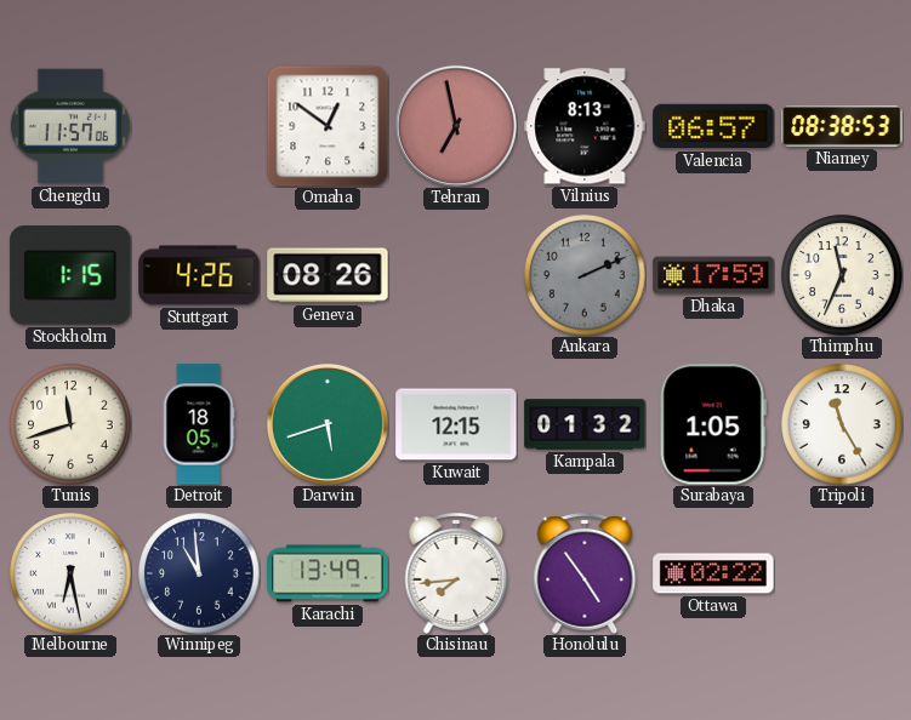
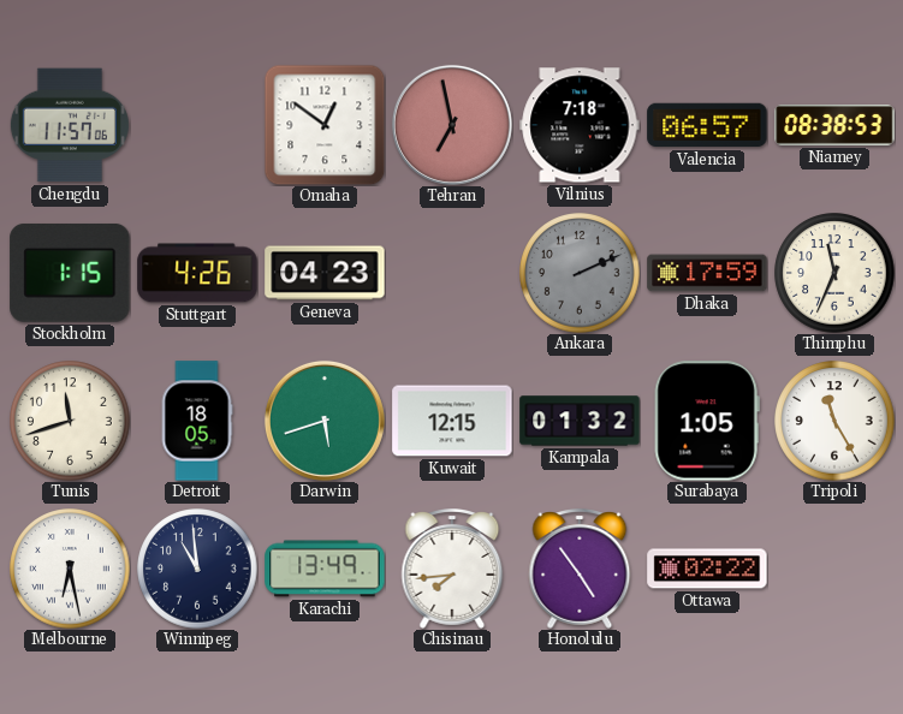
Vilnius: 8:13 -> 7:18 (580, 125)
Geneva: 08:26 -> 04:23 (325, 273)
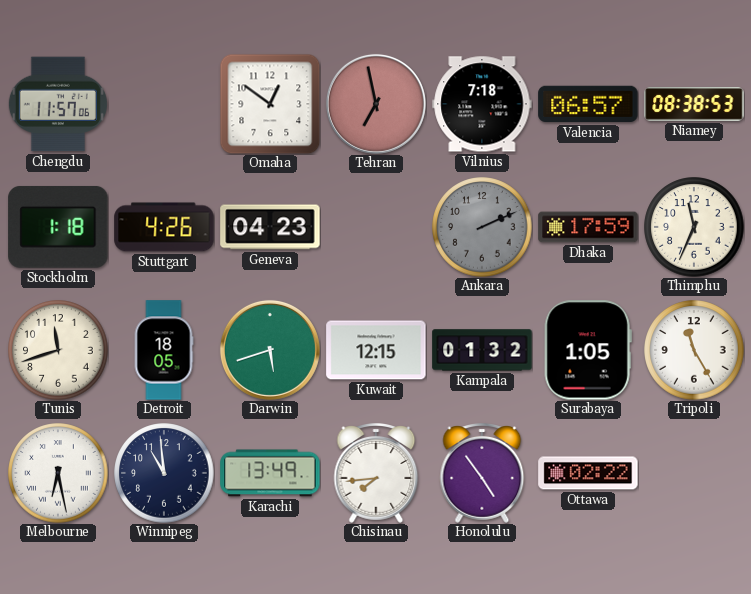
Stockholm: 1:15 -> 1:18 (58, 227)
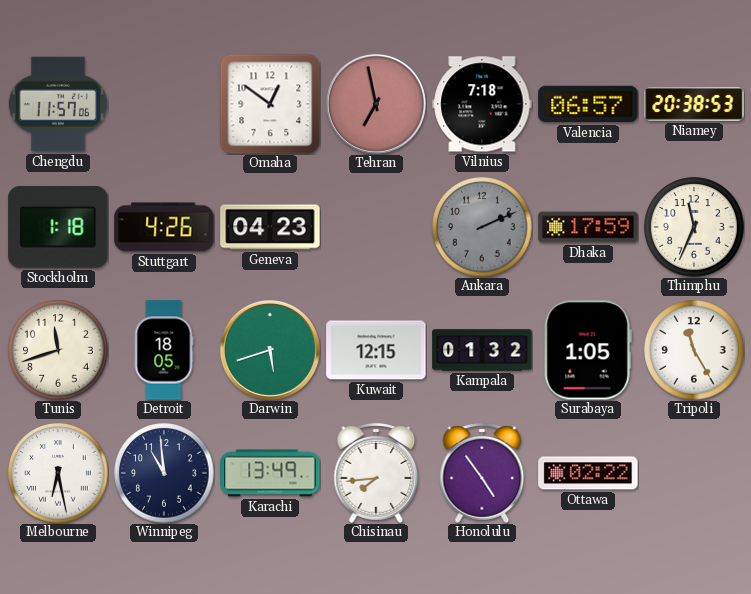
Niamey: 08:38 -> 20:38 (694, 104)
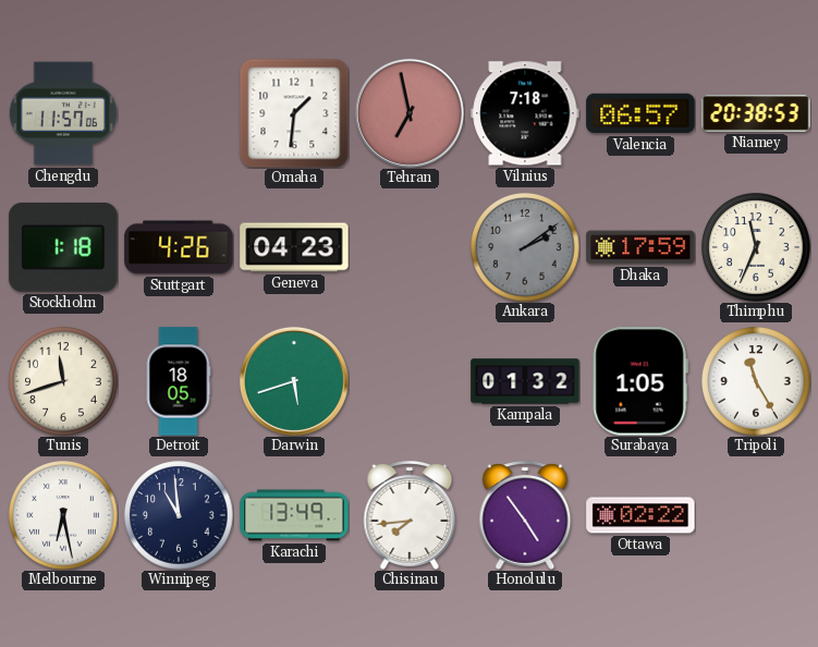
Omaha: 12:51 -> 1:31 (294, 113)
Ankara: 2:11 -> 2:09 (525, 247)
Kuwait: 12:15 -> none (376, 350)
